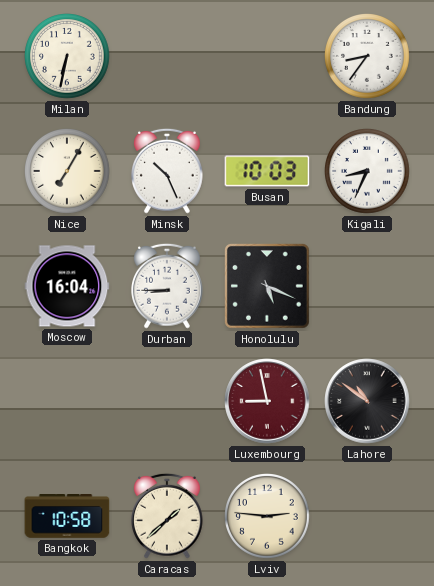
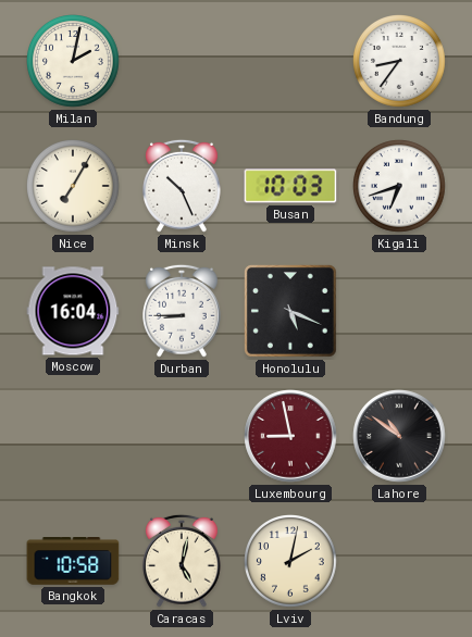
Milan: 6:32 -> 2:02 (74, 62)
Kigali: 8:34 -> 6:42 (400, 187)
Caracas: 1:38 -> 5:02 (183, 561)
Lviv: 2:46 -> 2:02 (291, 562)
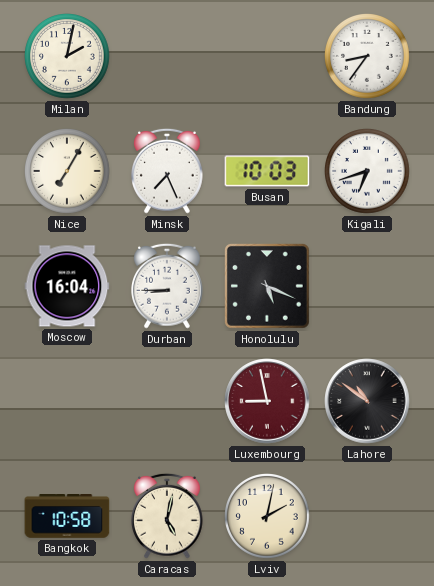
Minsk: 10:26 -> 7:26 (168, 171)
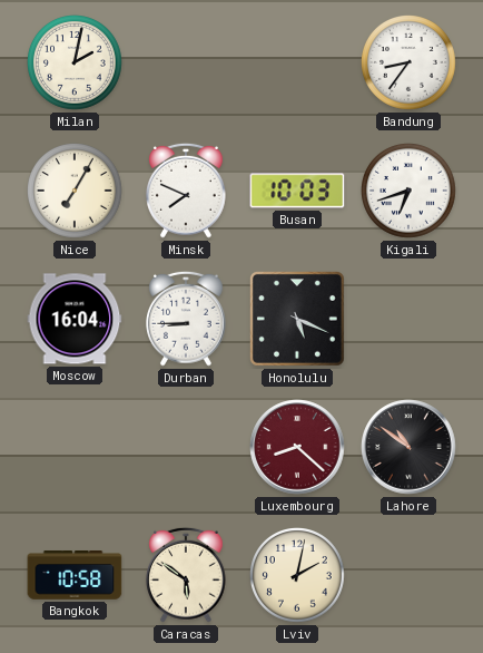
Minsk: 7:26 -> 7:49 (187, 191)
Luxembourg: 8:58 -> 8:22 (297, 447)
Caracas: 5:02 -> 5:51 (187, 575)
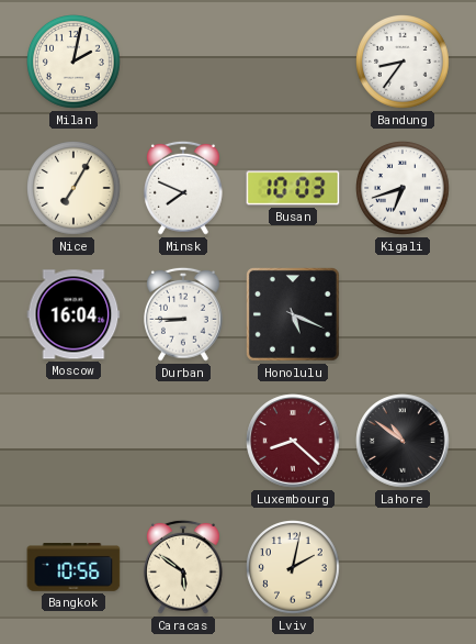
Bangkok: 10:58 -> 10:56 (73, 568)
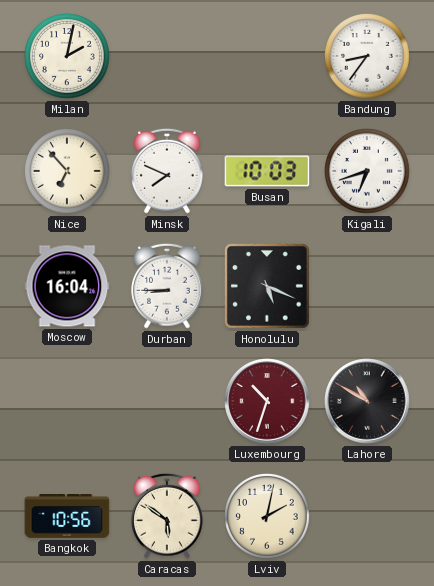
Nice: 7:05 -> 6:53 (68, 172)
Luxembourg: 8:22 -> 10:33 (267, 401)
Lahore: 10:51 -> 10:50 (367, 401)
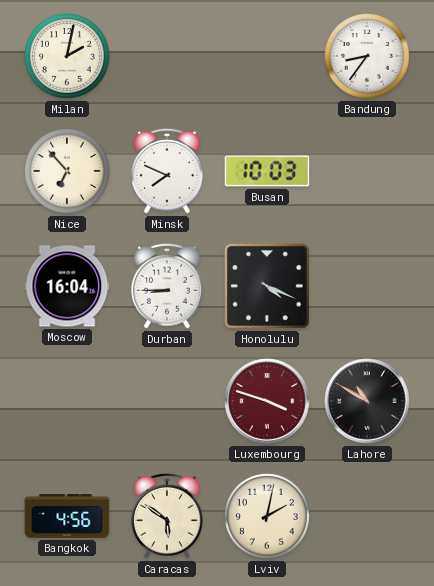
Kigali: 6:42 -> none (368, 172)
Honolulu: 5:19 -> 4:19 (267, 286)
Luxembourg: 10:33 -> 3:48 (267, 401)
Bangkok: 10:56 -> 4:56 (67, 517)
